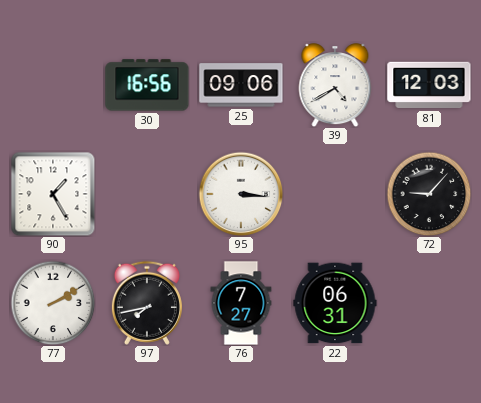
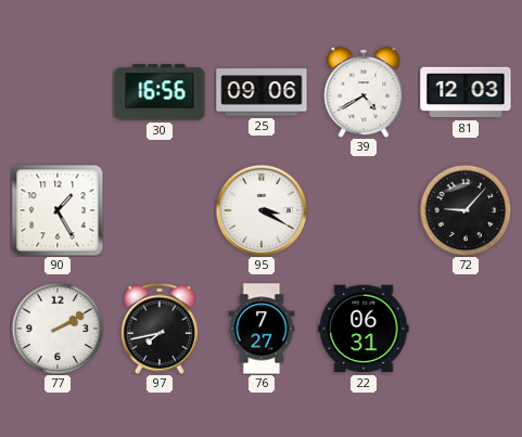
95: 3:16 -> 3:20 (262, 210)
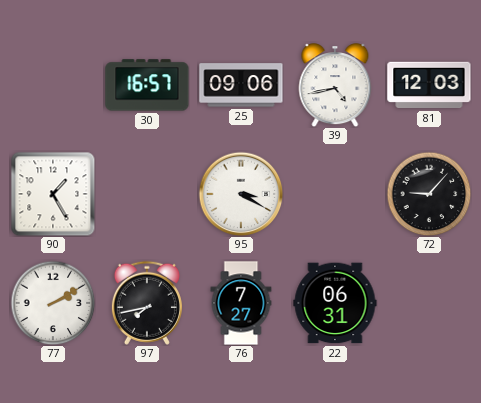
30: 16:56 -> 16:57 (147, 85)
39: 4:40 -> 4:43 (335, 85)
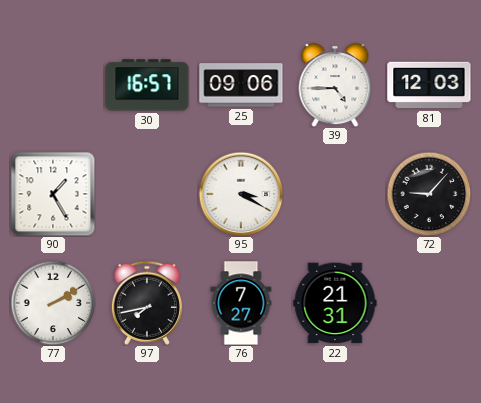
39: 4:43 -> 4:45 (335, 85)
22: 06:31 -> 21:31 (335, 303)
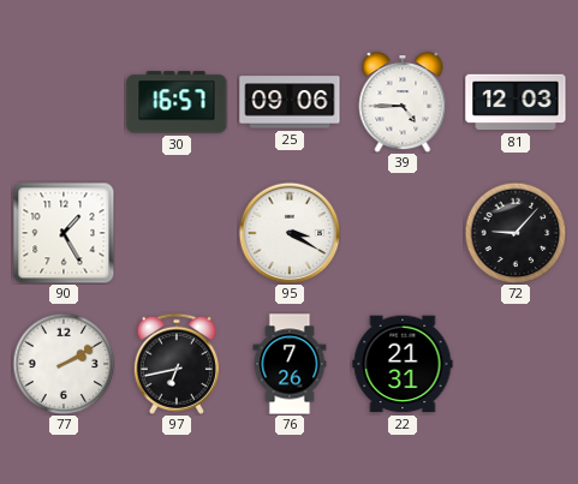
97: 7:43 -> 6:43 (177, 364)
76: 7:27 -> 7:26 (290, 364)
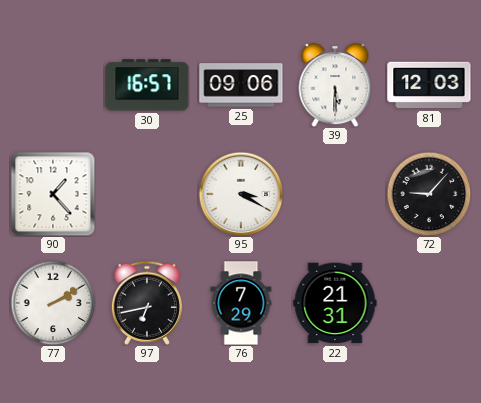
39: 4:45 -> 5:30 (335, 85)
90: 1:25 -> 1:23 (53, 194)
76: 7:26 -> 7:29 (241, 303)
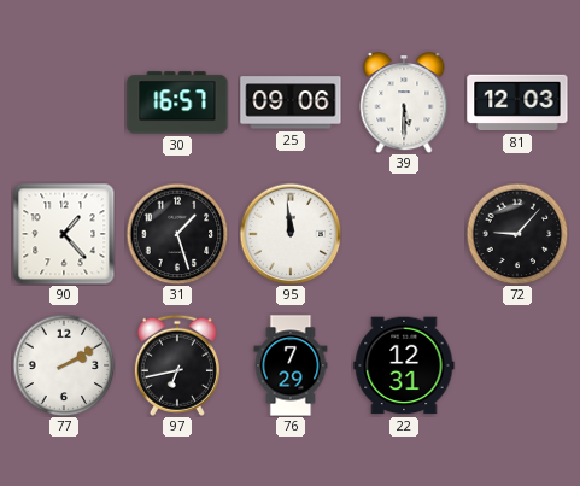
31: none -> 1:27 (177, 234)
95: 3:20 -> 11:59 (291, 234)
22: 21:31 -> 12:31 (404, 365)
